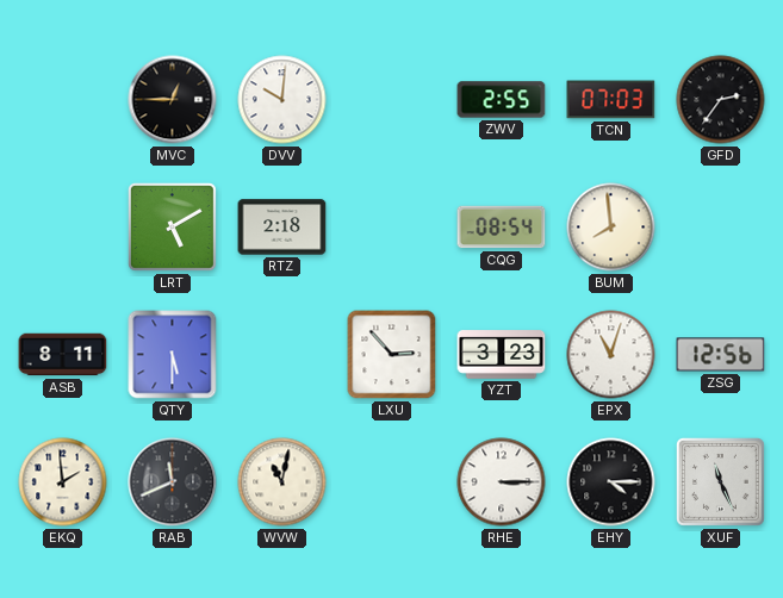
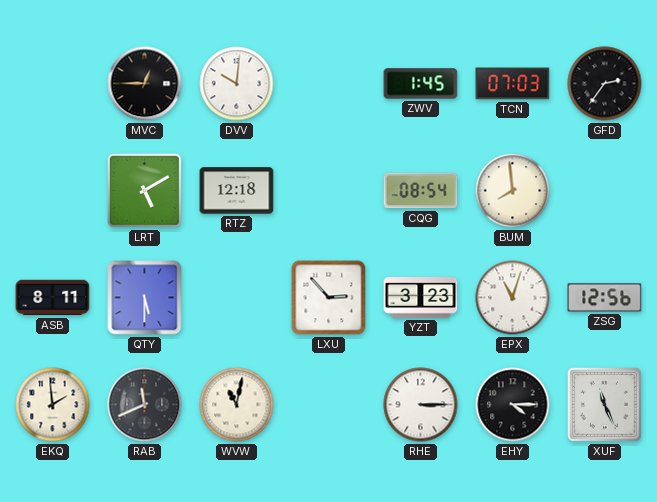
ZWV: 2:55 -> 1:45 (421, 84)
RTZ: 2:18 -> 12:18 (237, 191)
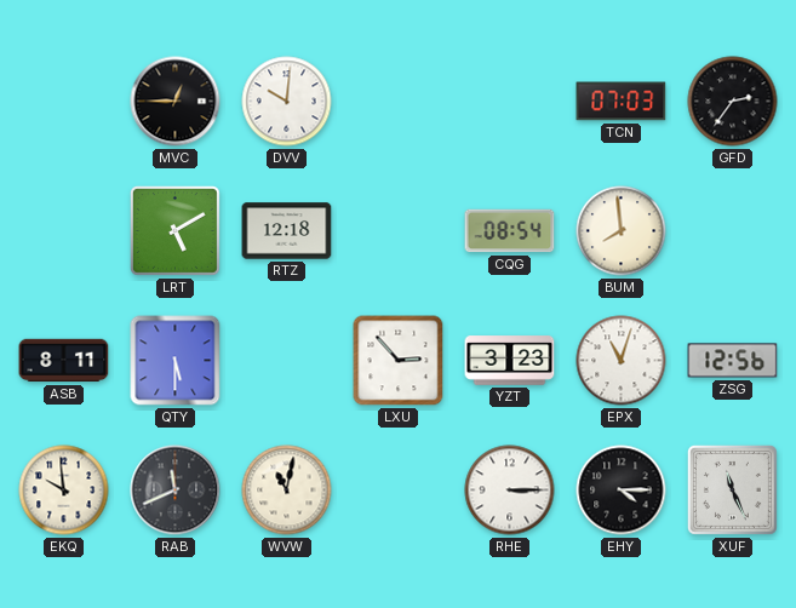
ZWV: 1:45 -> none (421, 84)
EKQ: 1:59 -> 9:59 (64, 491)
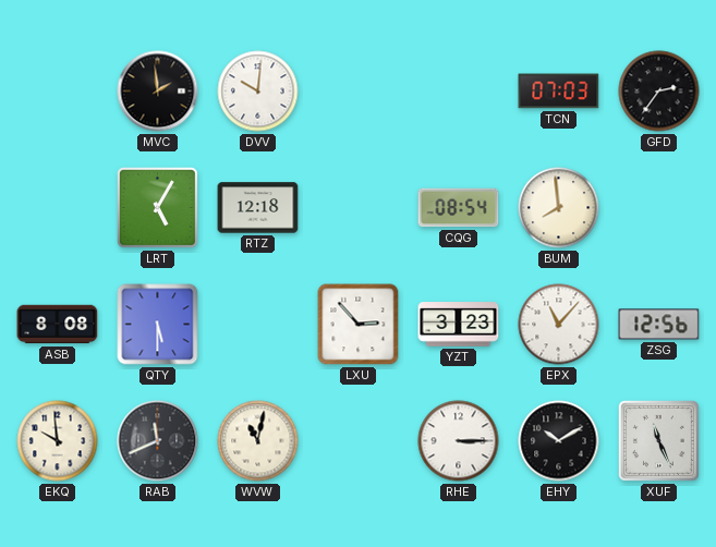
MVC: 12:45 -> 1:59 (158, 92)
LRT: 5:10 -> 5:05 (157, 207)
ASB: 8:11 -> 8:08 (58, 325)
EPX: 11:03 -> 11:07 (559, 325)
EHY: 4:15 -> 10:10 (559, 441)
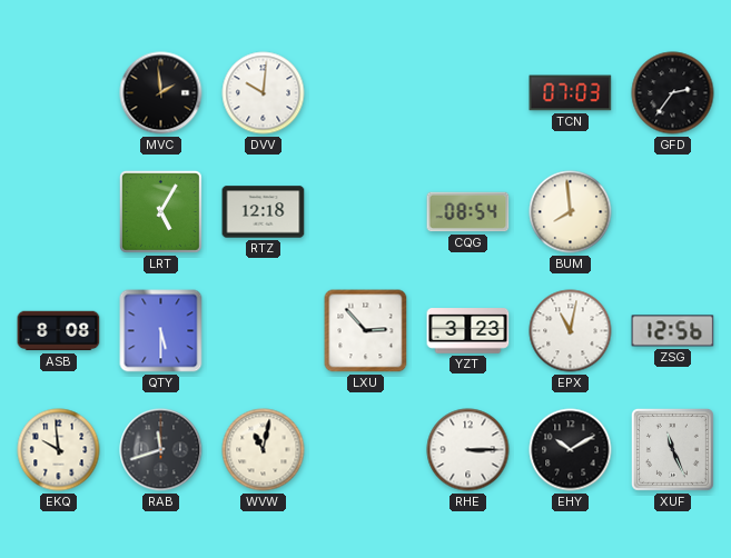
EPX: 11:07 -> 11:02 (571, 331)
RAB: 11:41 -> 11:42 (161, 450)
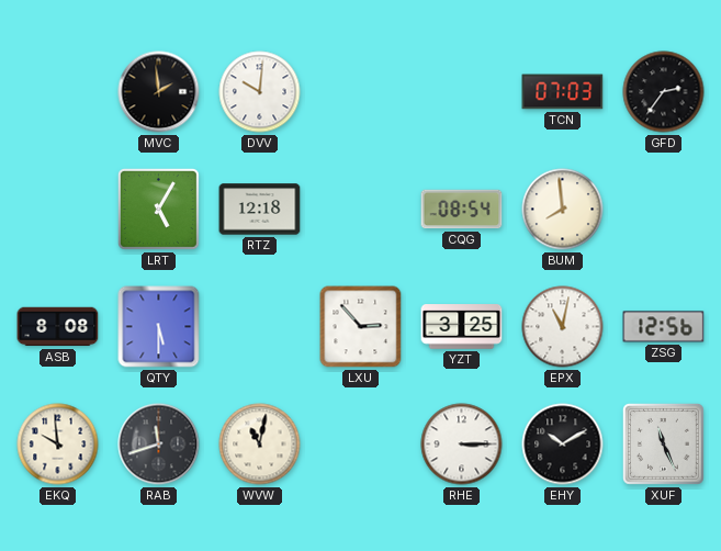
YZT: 3:23 -> 3:25 (462, 327)
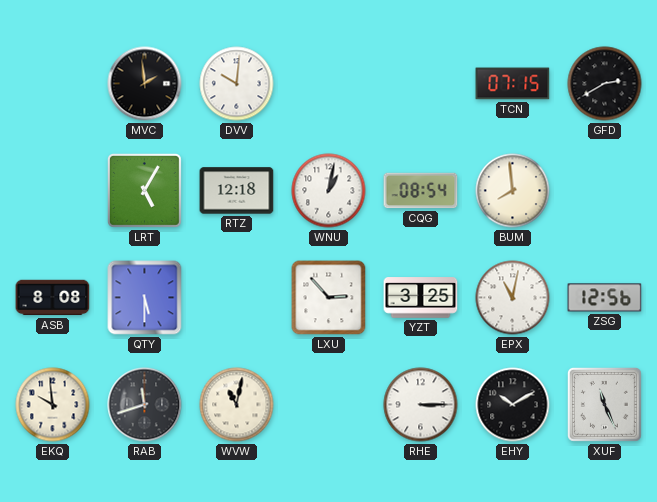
TCN: 07:03 -> 07:15 (513, 84)
GFD: 2:36 -> 2:40 (605, 84)
WNU: none -> 1:02 (329, 191)
